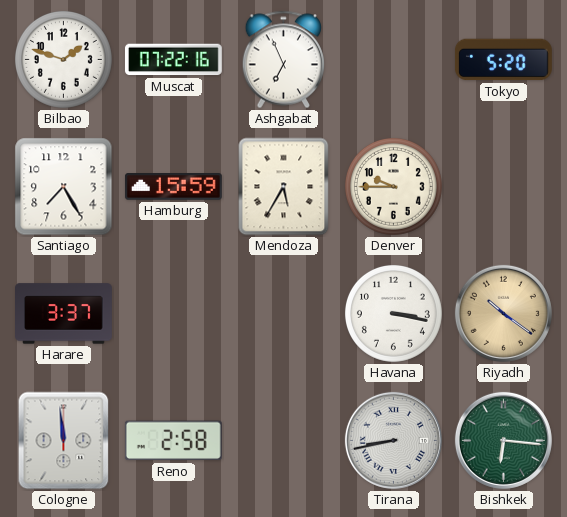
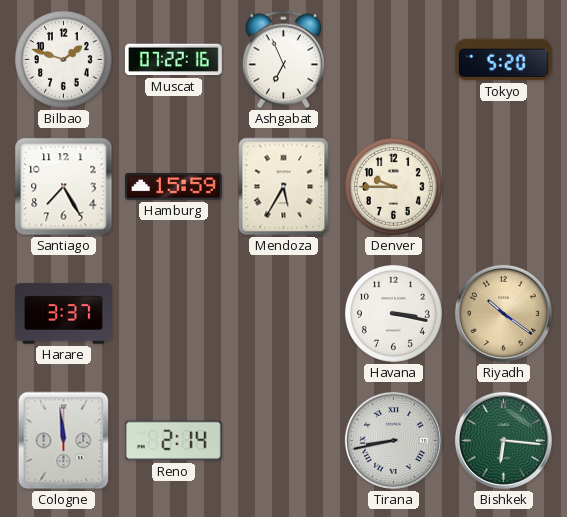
Reno: 2:58 -> 2:14 (173, 441)
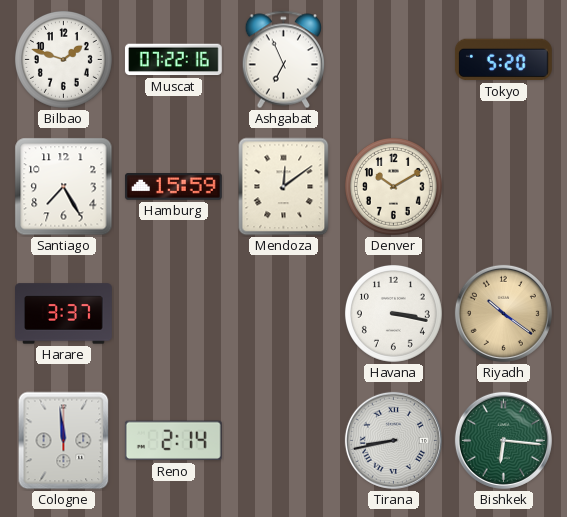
Mendoza: 5:35 -> 12:09 (284, 187)
Denver: 9:45 -> 10:10 (393, 186)
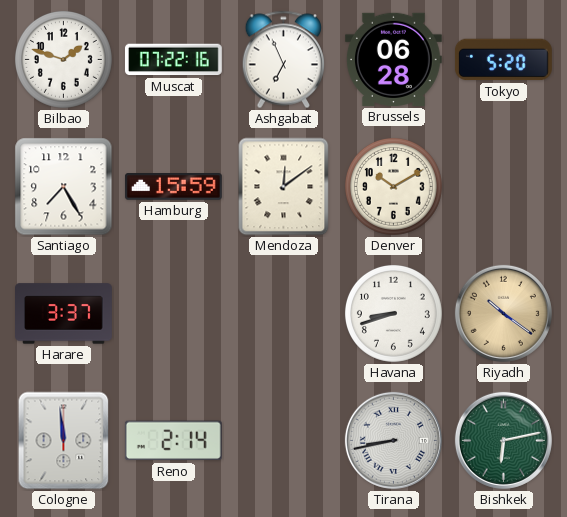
Brussels: none -> 06:28 (393, 59)
Havana: 3:17 -> 8:42 (393, 313)
Bishkek: 6:16 -> 6:13 (503, 440)
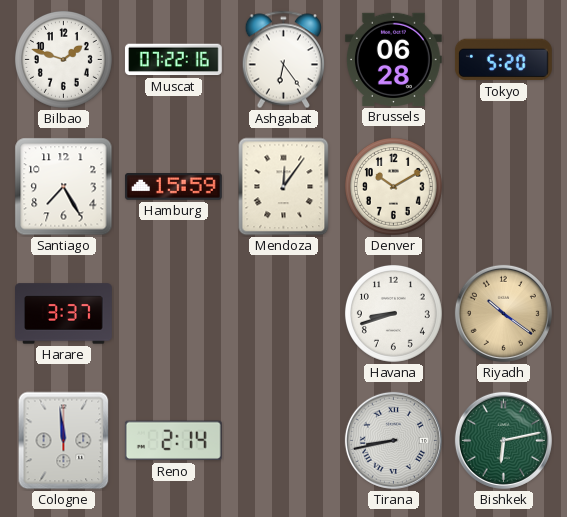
Ashgabat: 6:56 -> 6:24 (283, 60)
Mendoza: 12:09 -> 12:06 (284, 187)
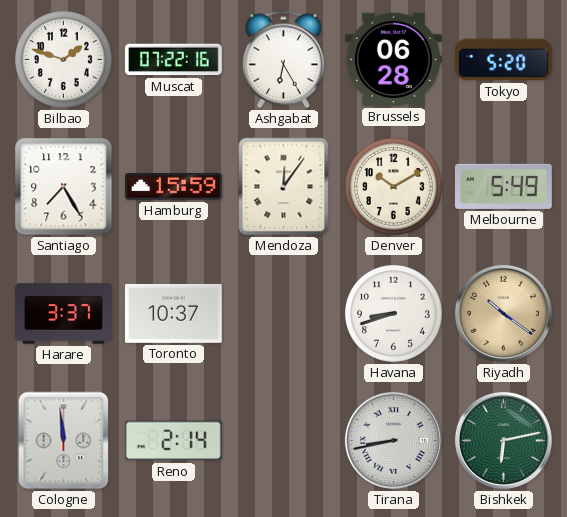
Ashgabat: 6:24 -> 6:25 (283, 60)
Melbourne: none -> 5:49 (503, 186)
Toronto: none -> 10:37 (173, 313)
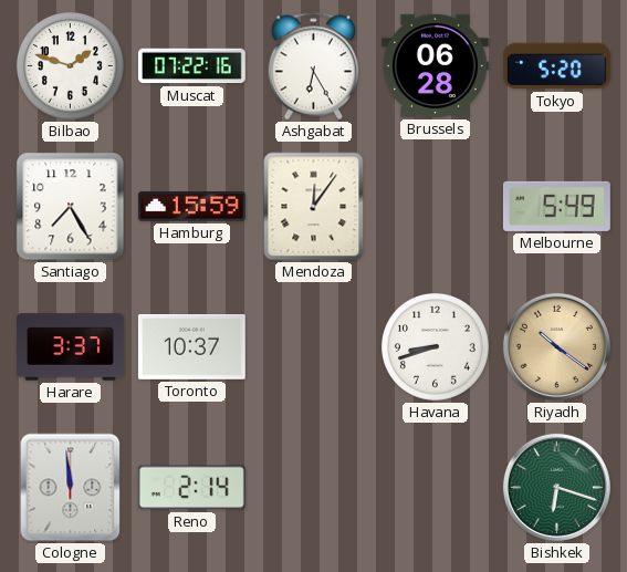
Denver: 10:10 -> none (393, 186)
Tirana: 8:43 -> none (393, 440)
Bishkek: 6:13 -> 6:18 (556, 487)
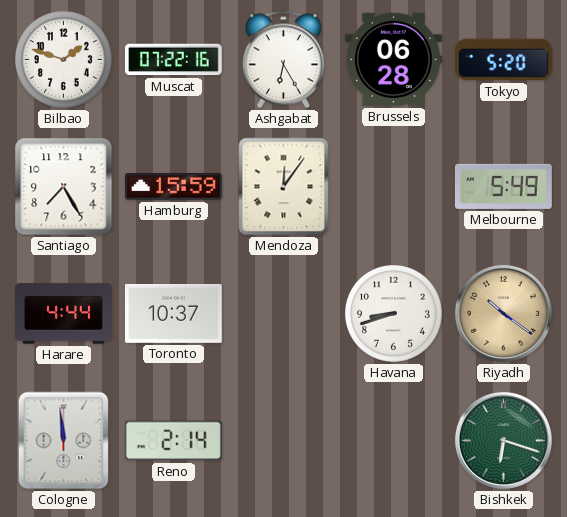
Harare: 3:37 -> 4:44 (64, 314)
